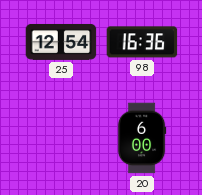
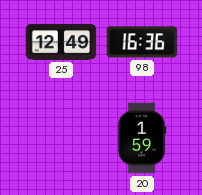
25: 12:54 -> 12:49 (61, 42)
20: 6:00 -> 1:59 (142, 138)
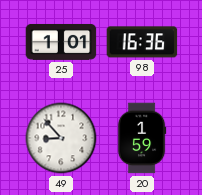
25: 12:49 -> 1:01 (61, 42)
49: none -> 8:53 (61, 138)
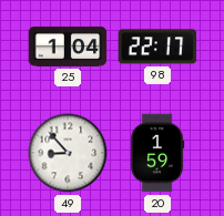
25: 1:01 -> 1:04 (68, 47)
98: 16:36 -> 22:17 (157, 47)
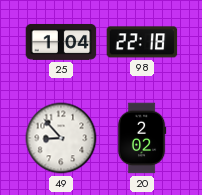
98: 22:17 -> 22:18 (142, 42)
20: 1:59 -> 2:02 (142, 138)
